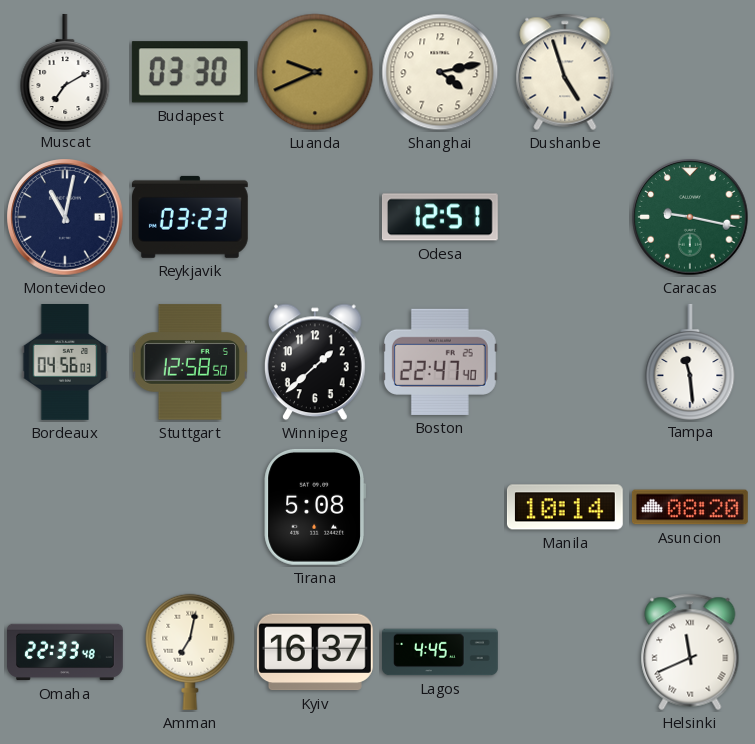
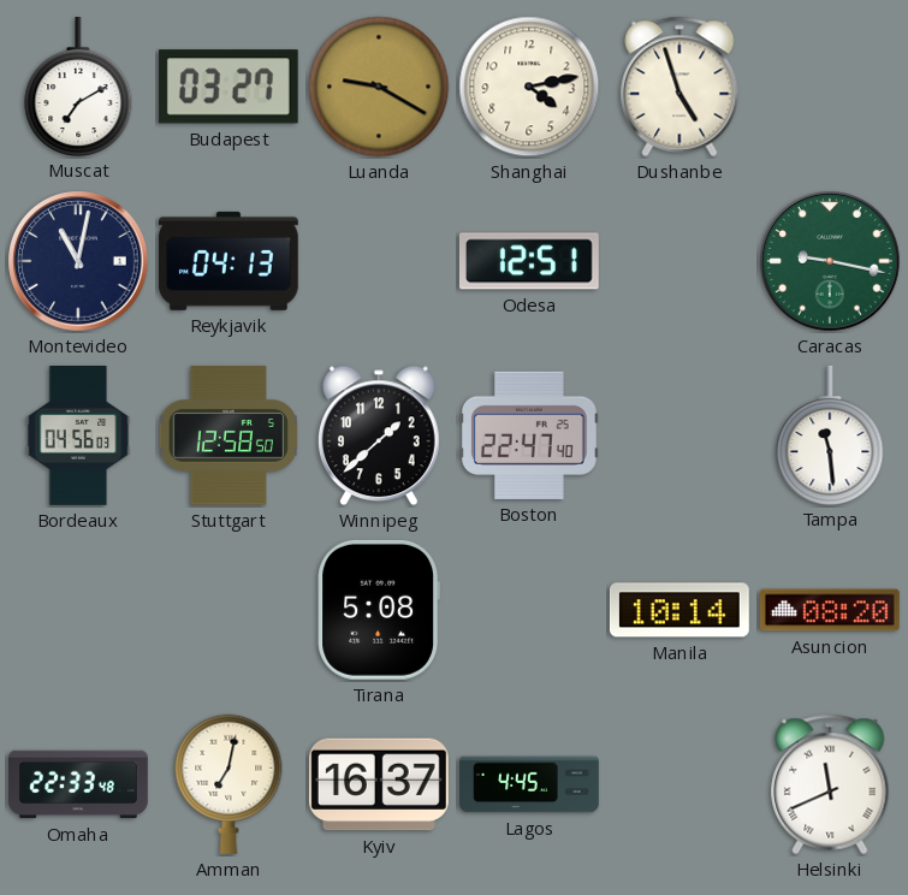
Budapest: 03:30 -> 03:27 (229, 87)
Luanda: 9:41 -> 9:20 (379, 87)
Reykjavik: 03:23 -> 04:13 (229, 261)
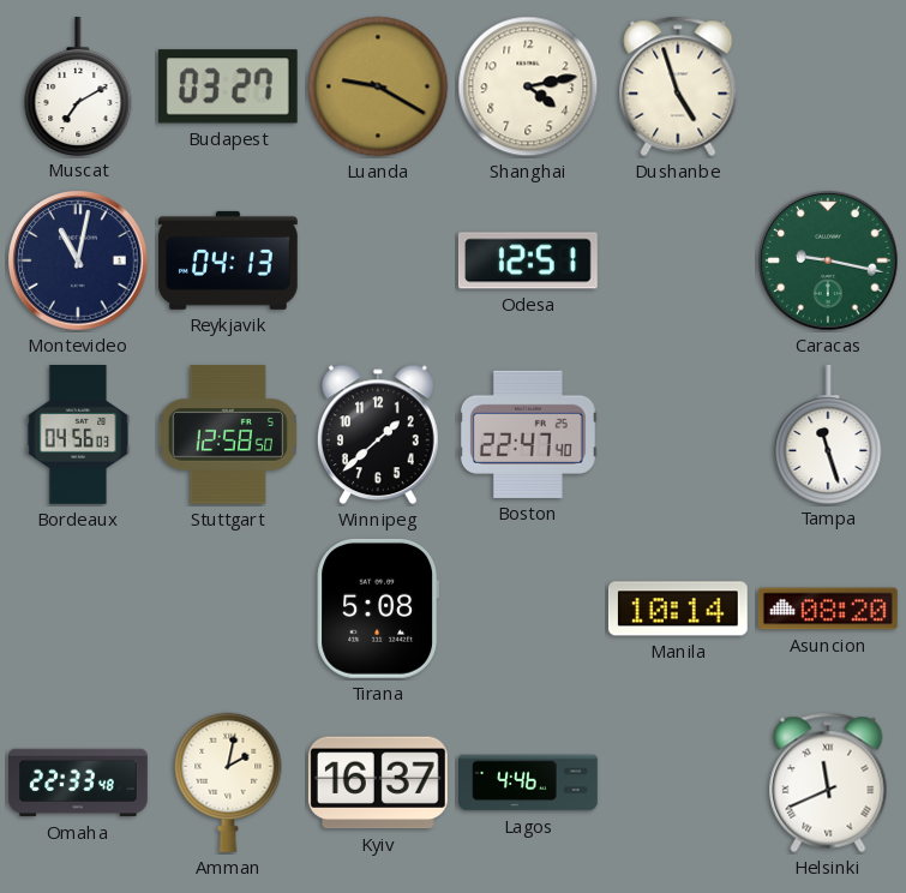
Tampa: 11:29 -> 11:27 (828, 433)
Amman: 7:02 -> 2:02 (228, 783)
Lagos: 4:45 -> 4:46 (529, 783)
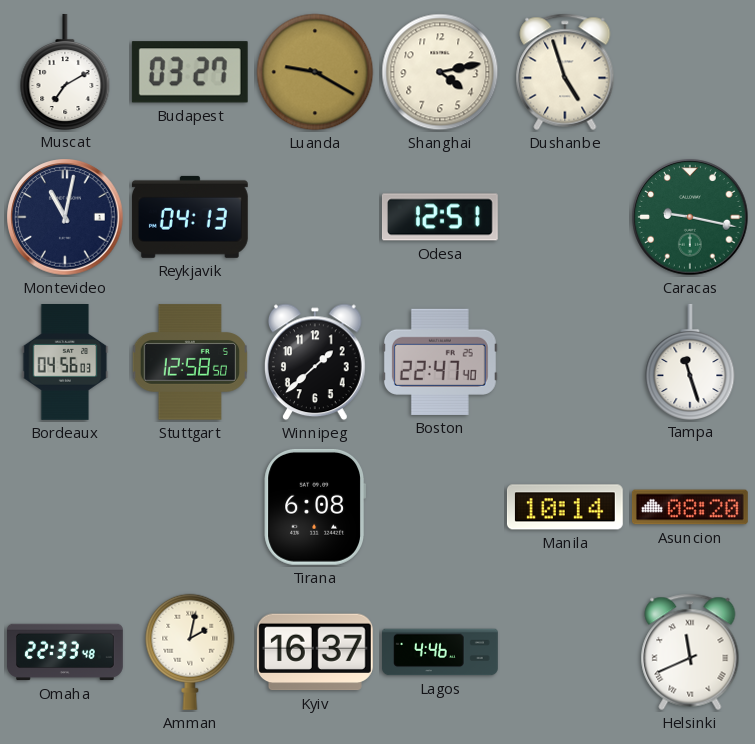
Tirana: 5:08 -> 6:08 (315, 507)
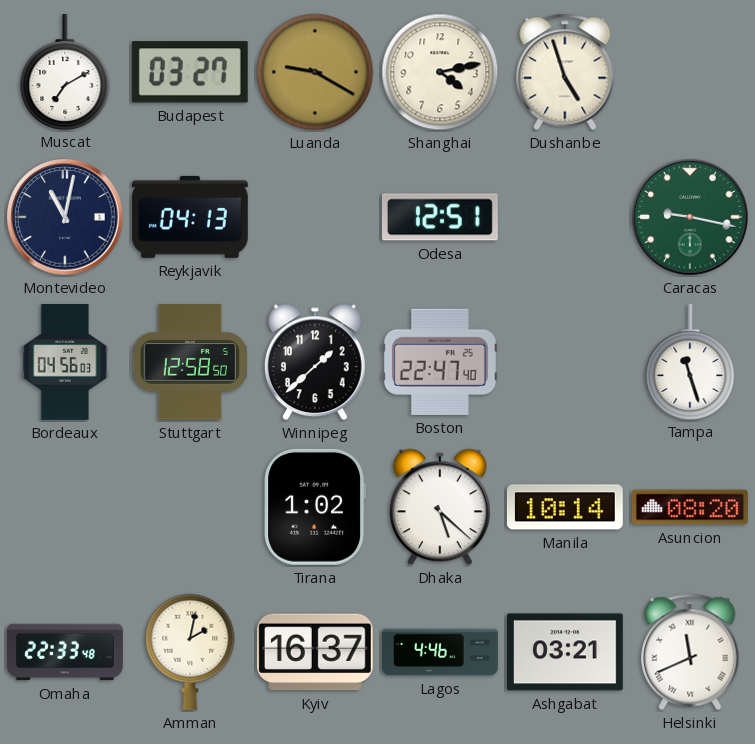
Tirana: 6:08 -> 1:02 (315, 507)
Dhaka: none -> 5:22 (440, 507)
Ashgabat: none -> 03:21 (565, 652)
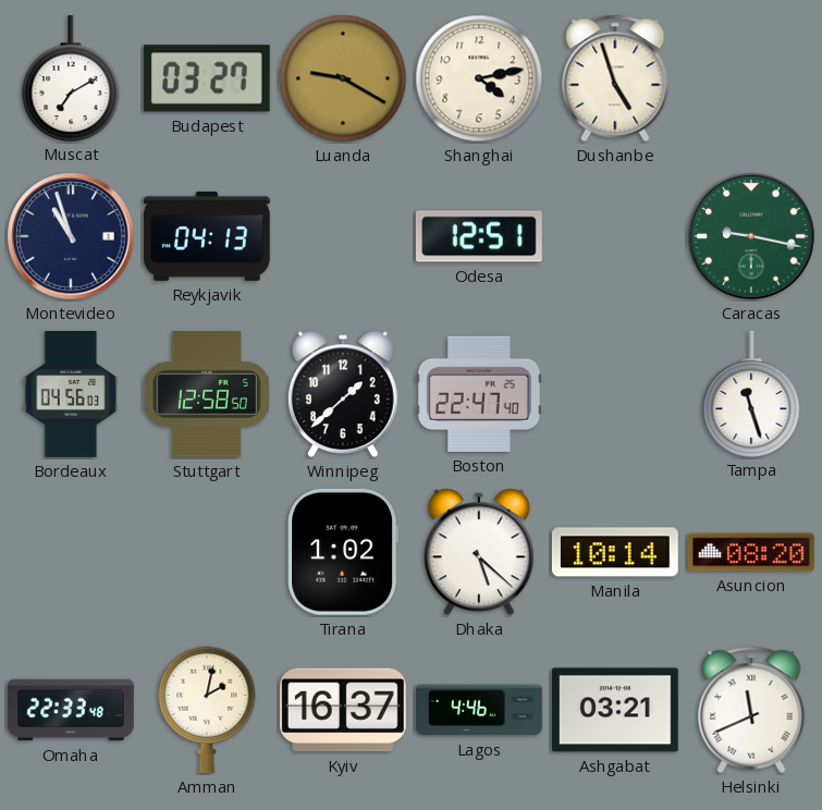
Montevideo: 11:02 -> 10:57 (71, 236)
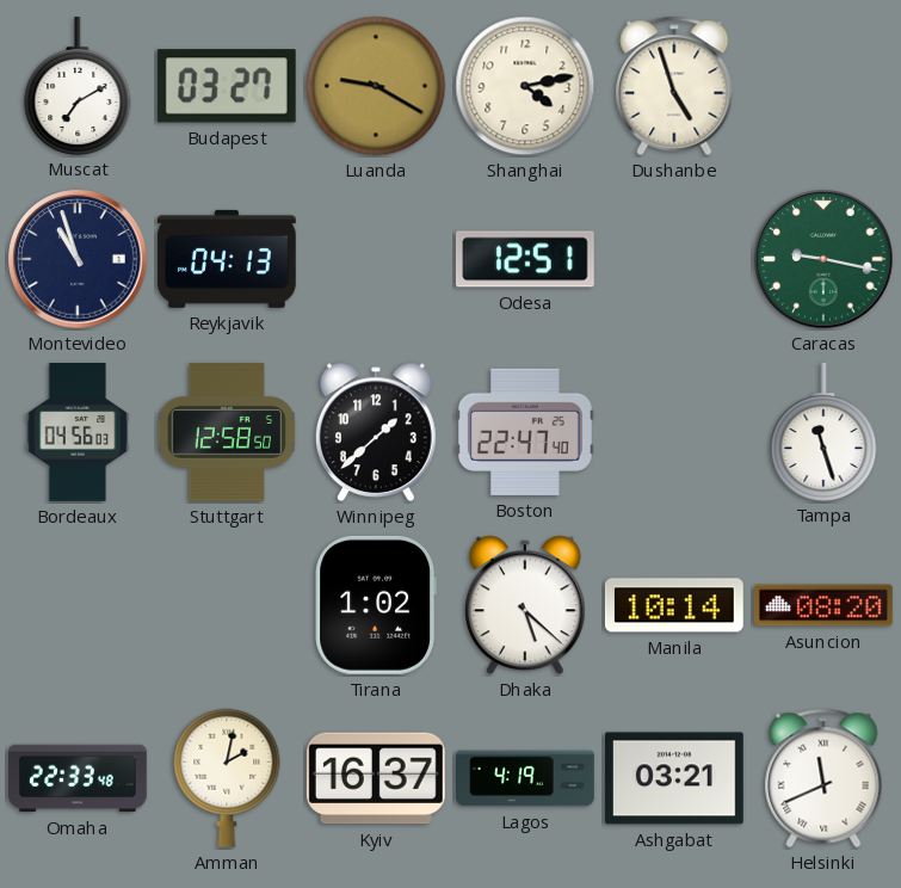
Lagos: 4:46 -> 4:19 (526, 778)
